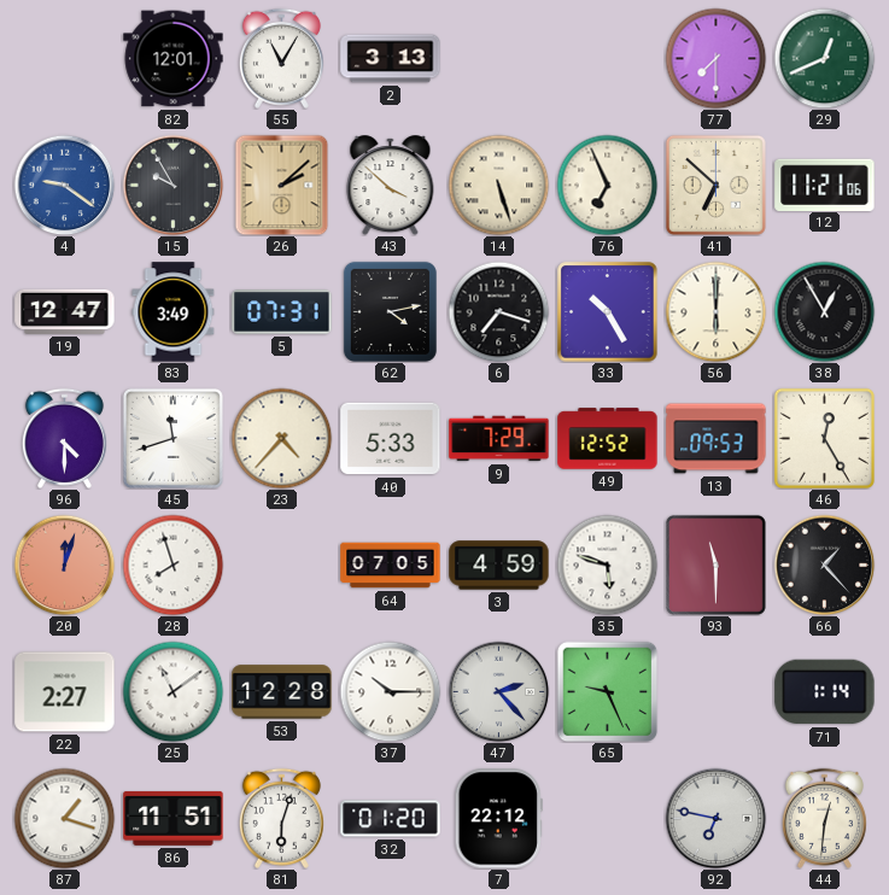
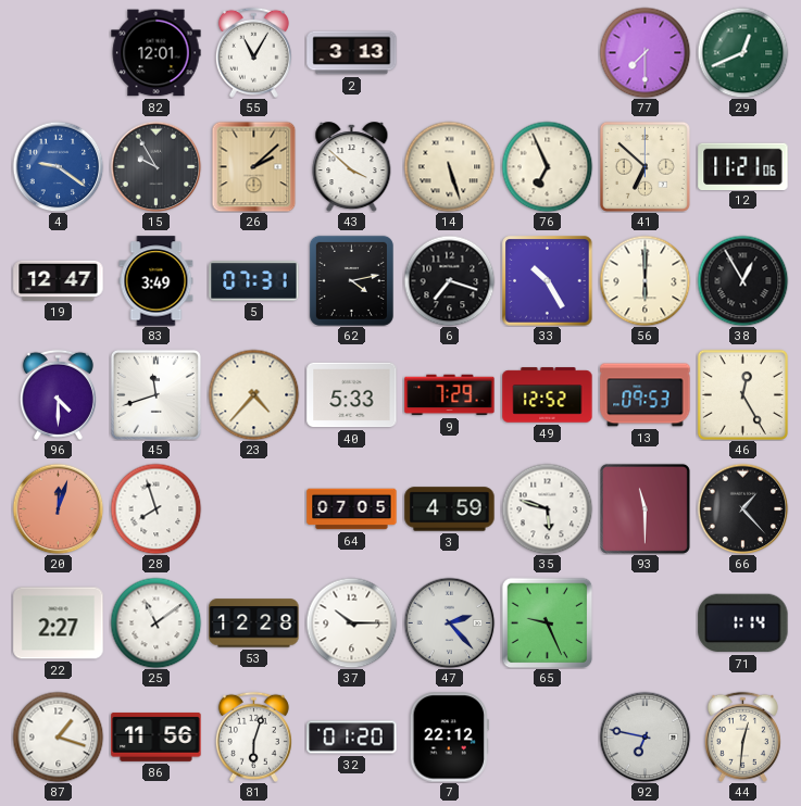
86: 11:51 -> 11:56 (157, 736)
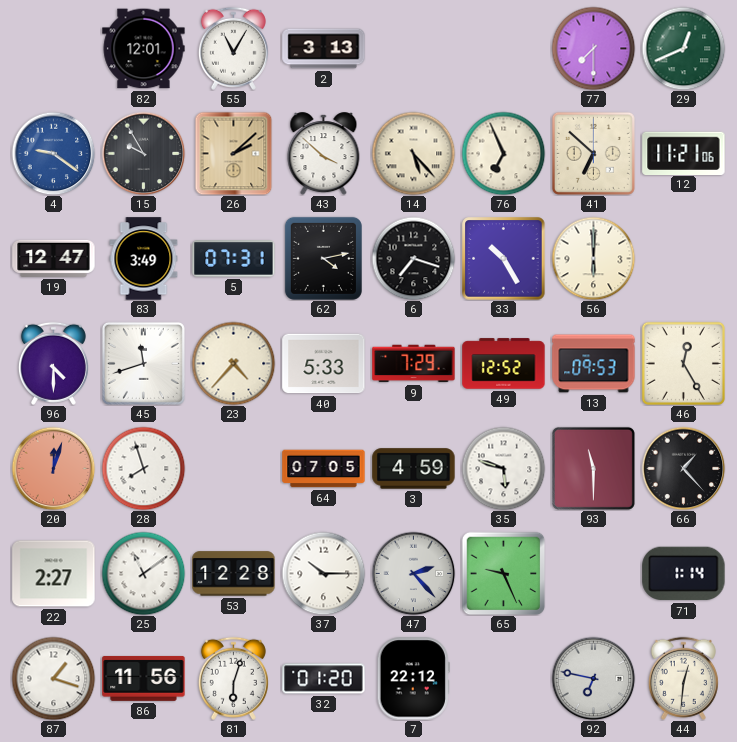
14: 5:27 -> 5:23 (413, 153)
38: 12:55 -> none (742, 280)
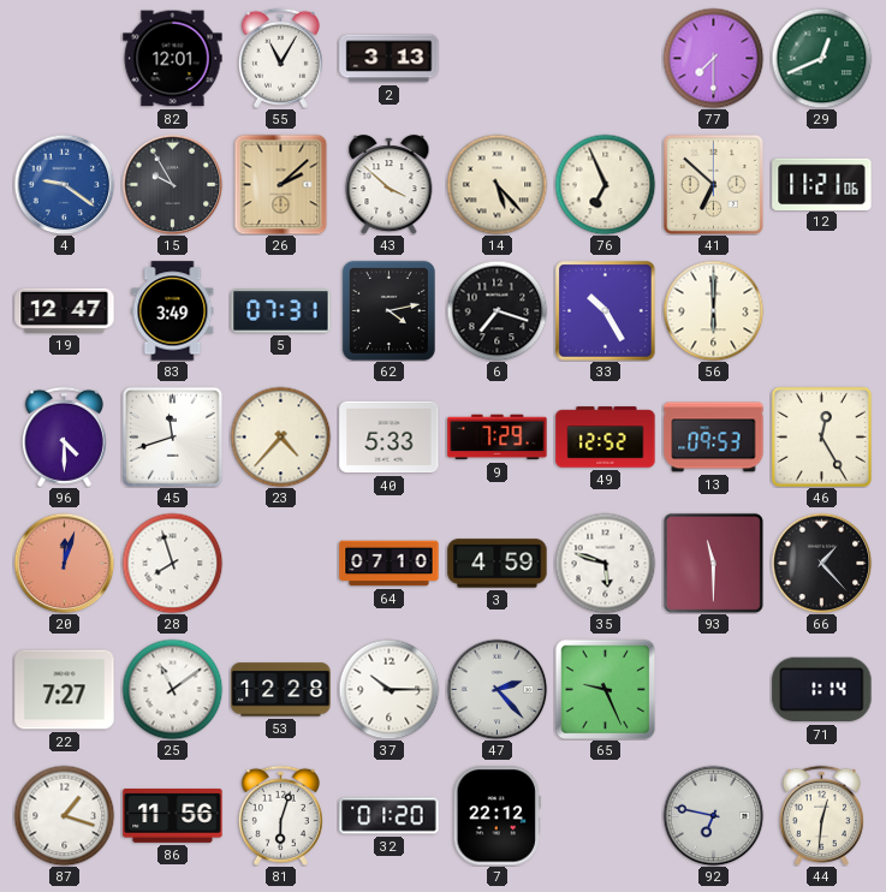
64: 07:05 -> 07:10 (390, 564)
22: 2:27 -> 7:27 (65, 690)
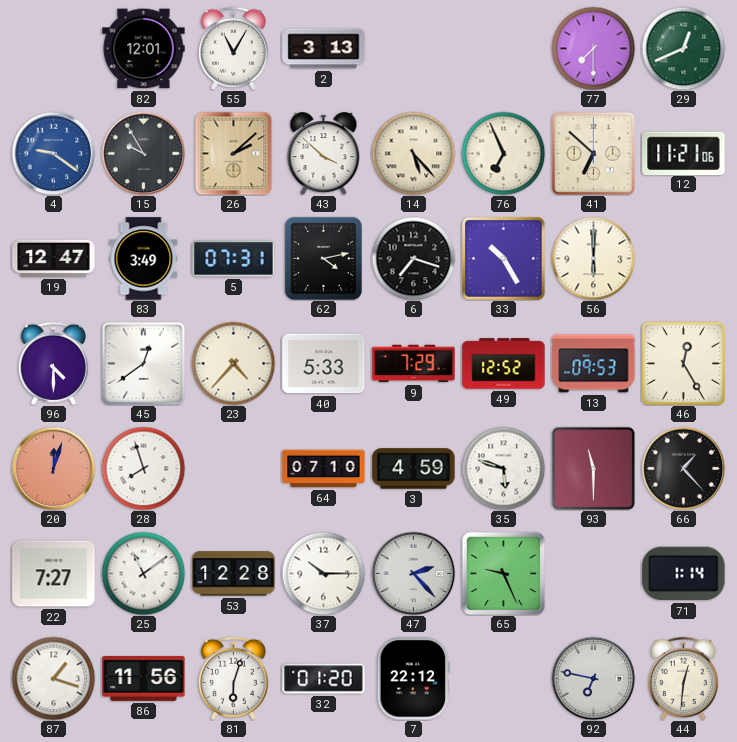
45: 11:42 -> 12:39 (143, 363)
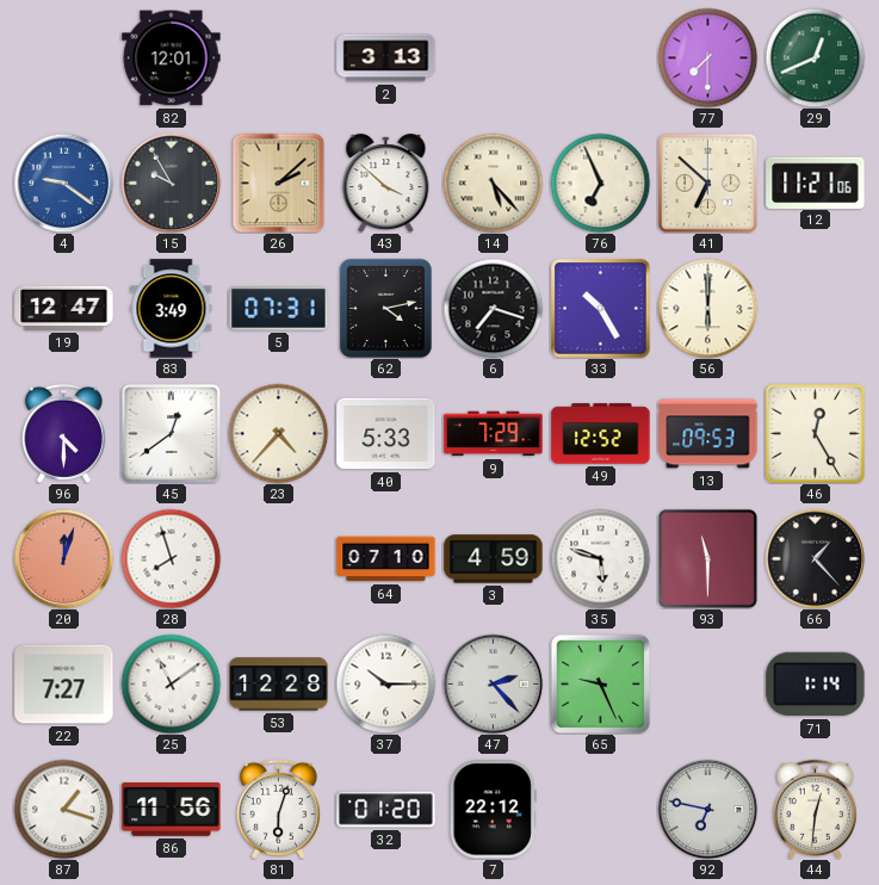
55: 11:05 -> none (233, 48)
